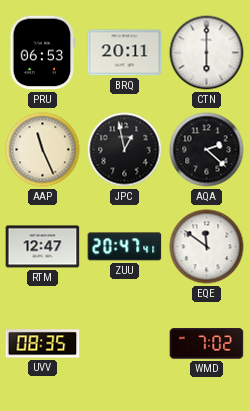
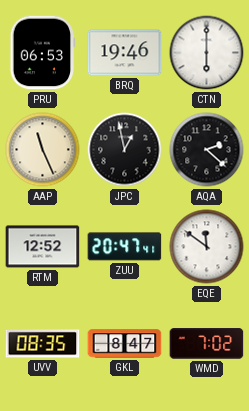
BRQ: 20:11 -> 19:46 (125, 53)
RTM: 12:47 -> 12:52 (43, 247)
GKL: none -> 8:47 (125, 344)
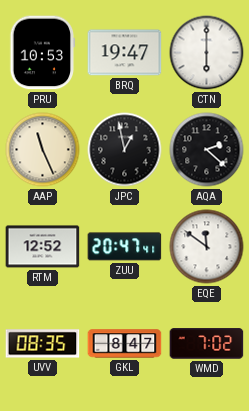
PRU: 06:53 -> 10:53 (43, 53)
BRQ: 19:46 -> 19:47 (125, 53)
